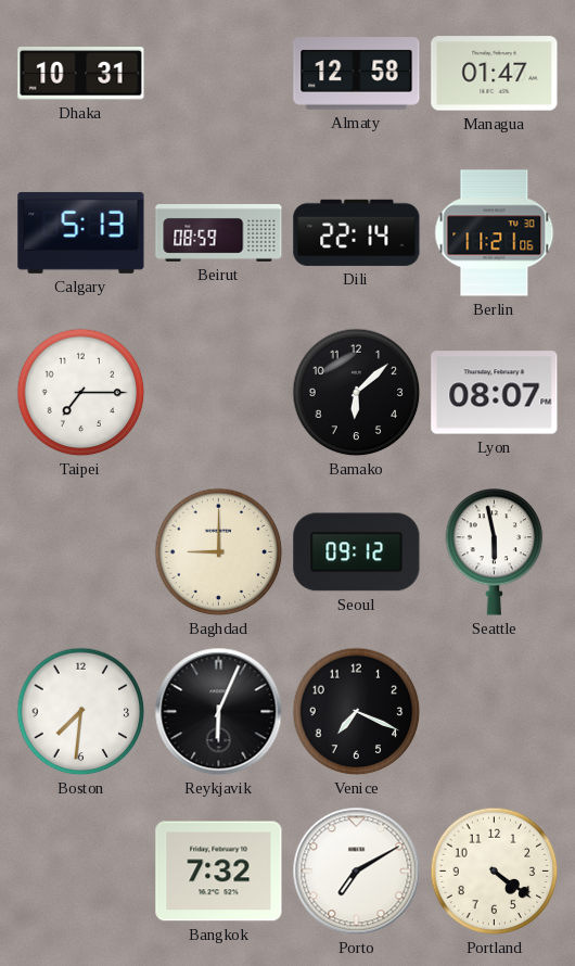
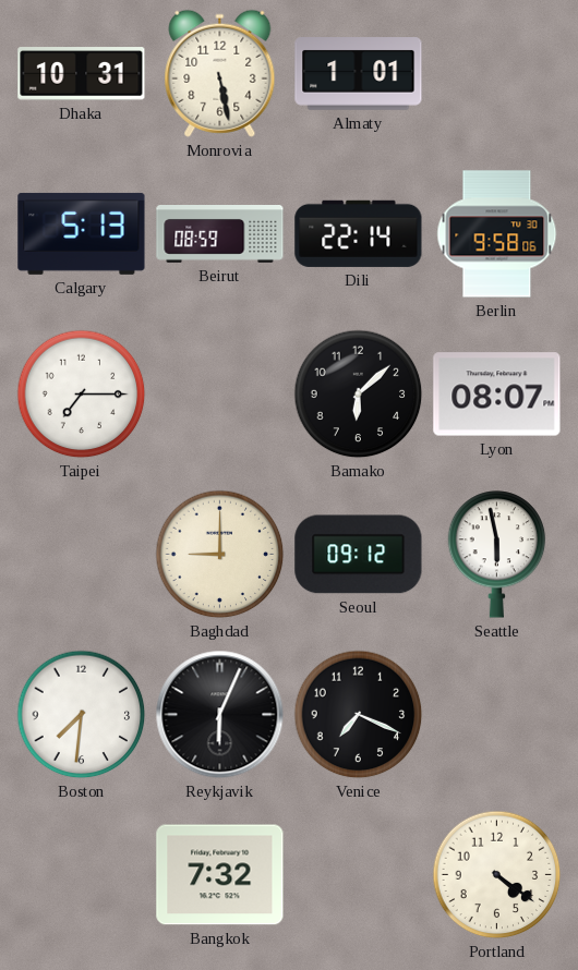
Monrovia: none -> 5:28 (220, 73)
Almaty: 12:58 -> 1:01 (359, 74)
Managua: 01:47 -> none (495, 74)
Berlin: 11:21 -> 9:58 (497, 234)
Porto: 7:10 -> none (357, 872)
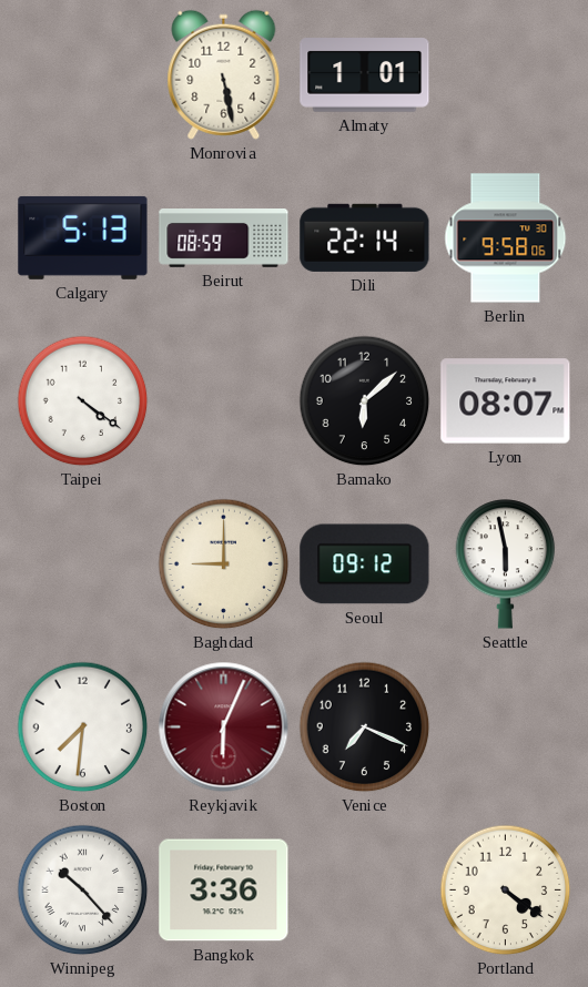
Dhaka: 10:31 -> none (82, 74)
Taipei: 7:15 -> 4:21 (83, 401)
Reykjavik dial: black -> burgundy (224, 727)
Winnipeg: none -> 10:23 (83, 891)
Bangkok: 7:32 -> 3:36 (224, 891)
